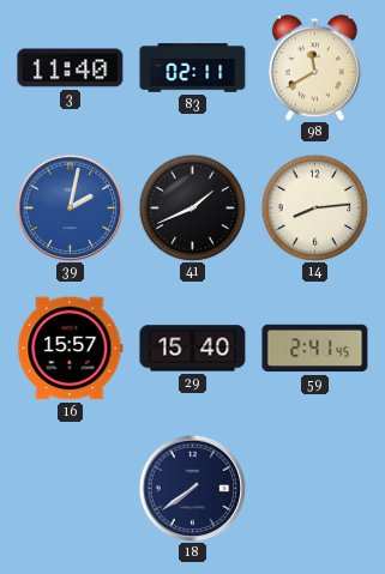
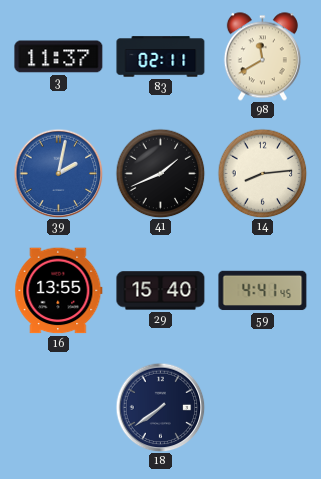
3: 11:40 -> 11:37 (59, 57)
16: 15:57 -> 13:55 (59, 291)
59: 2:41 -> 4:41 (263, 291)
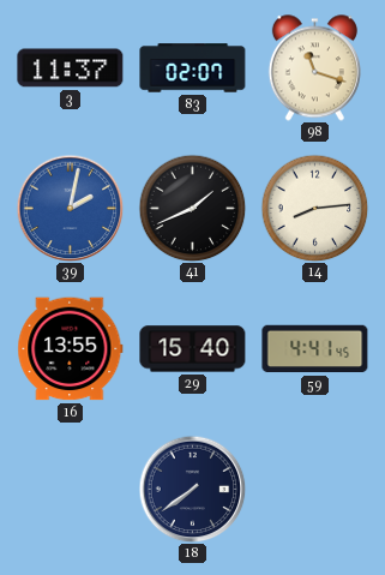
83: 02:11 -> 02:07 (193, 68)
98: 11:40 -> 11:18 (314, 68)
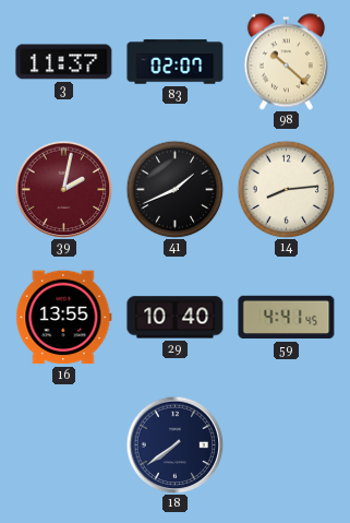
98: 11:18 -> 10:22 (286, 62)
39 dial: blue -> burgundy (63, 189)
29: 15:40 -> 10:40 (176, 318)
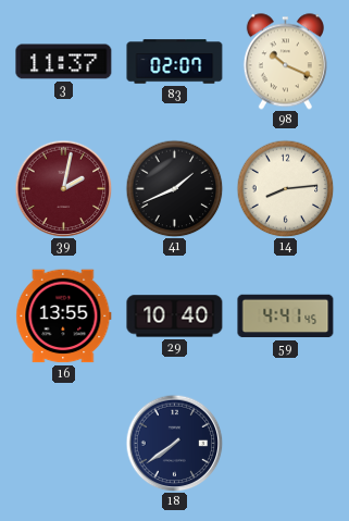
98: 10:22 -> 10:19 (285, 62)
